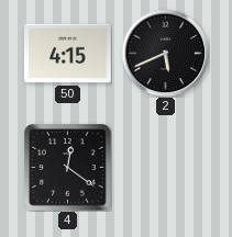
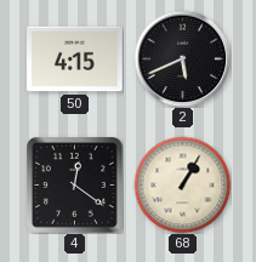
68: none -> 1:05 (182, 184)
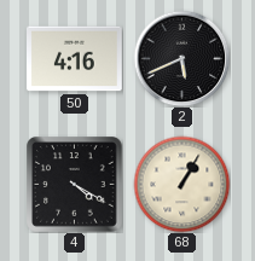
50: 4:15 -> 4:16 (75, 59)
4: 12:21 -> 4:20 (75, 185)
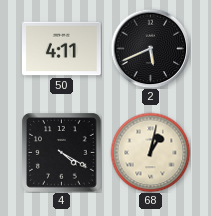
50: 4:16 -> 4:11 (62, 49)
68: 1:05 -> 1:02 (150, 152)
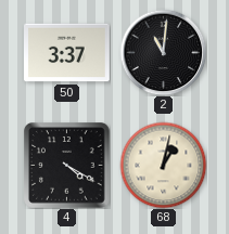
50: 4:11 -> 3:37 (67, 53)
2: 5:41 -> 11:01 (163, 52)
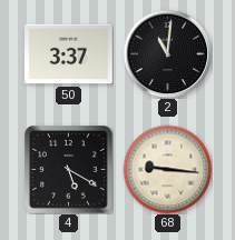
4: 4:20 -> 5:20 (69, 170)
68: 1:02 -> 9:16 (167, 169)
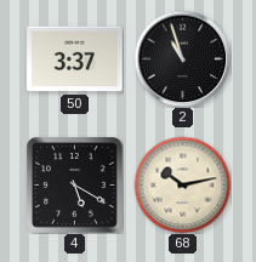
2: 11:01 -> 10:57 (182, 58)
68: 9:16 -> 10:13 (182, 184)
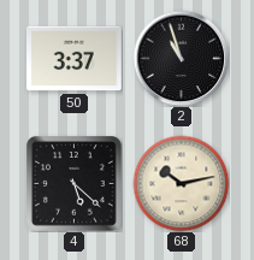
4: 5:20 -> 5:22 (75, 184)
